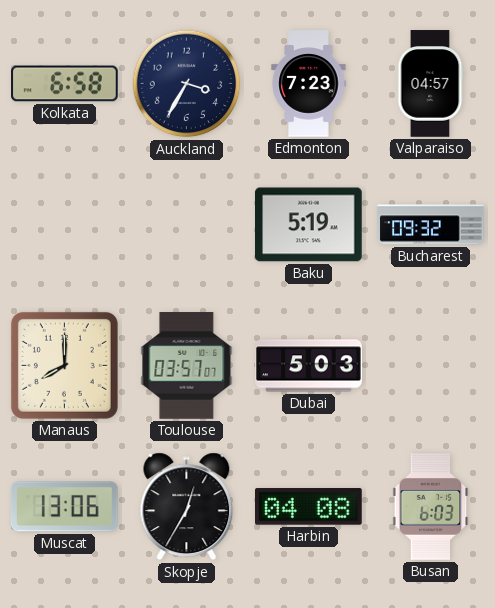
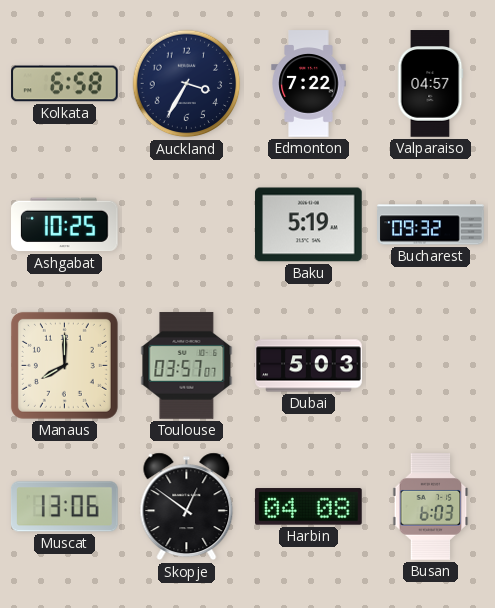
Edmonton: 7:23 -> 7:22 (309, 84)
Ashgabat: none -> 10:25 (65, 225)
Skopje: 12:35 -> 12:51 (187, 507)
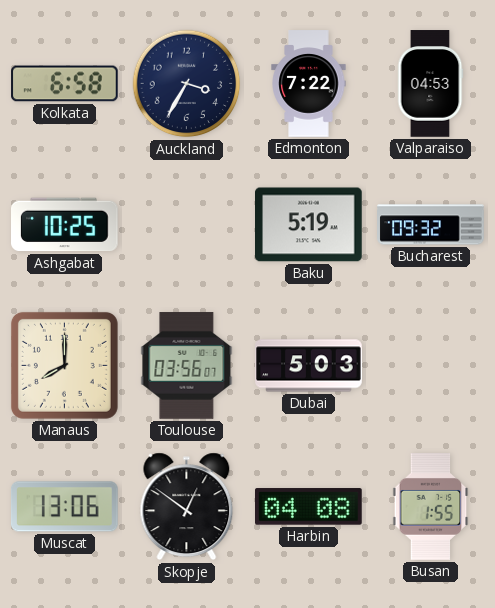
Valparaiso: 04:57 -> 04:53 (430, 84)
Toulouse: 03:57 -> 03:56 (187, 366)
Busan: 6:03 -> 1:55 (431, 507)
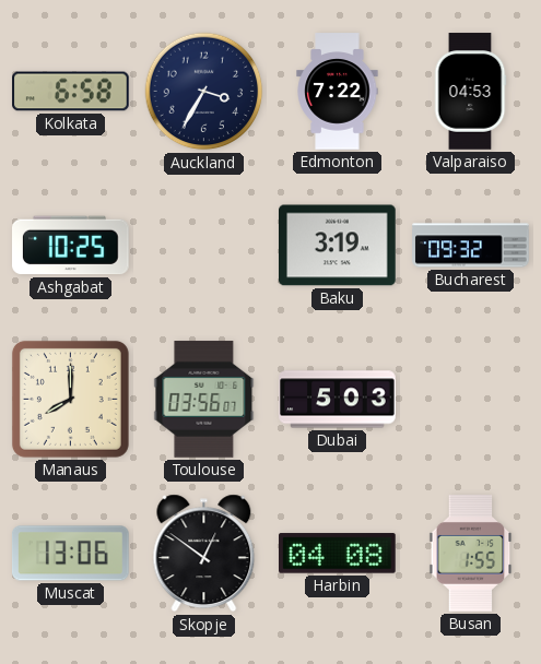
Baku: 5:19 -> 3:19 (338, 246)
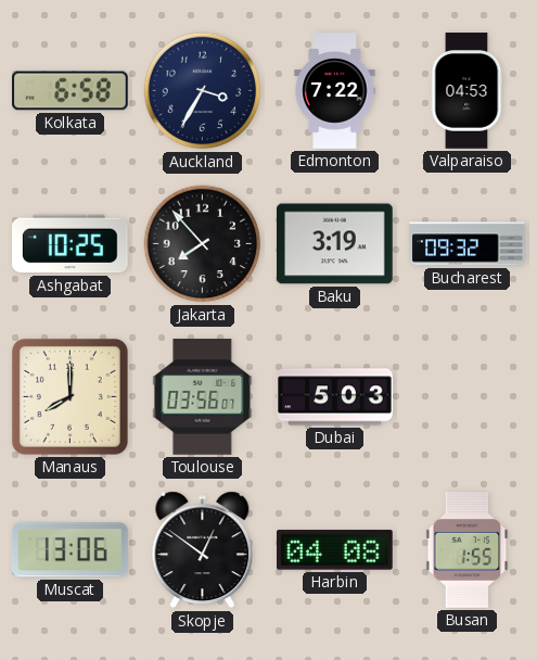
Jakarta: none -> 7:53 (203, 244)
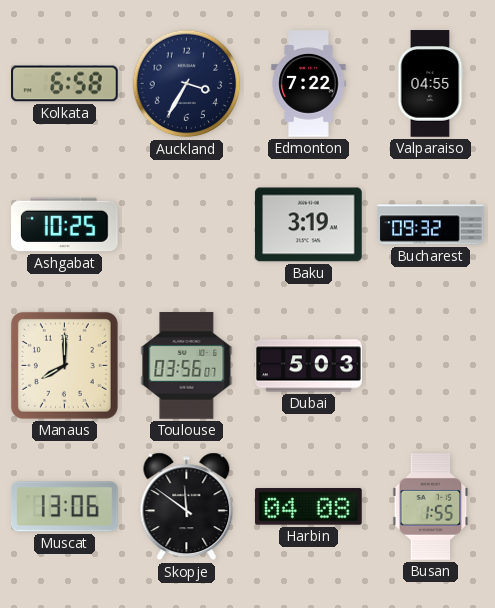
Valparaiso: 04:53 -> 04:55 (430, 84)
Jakarta: 7:53 -> none (203, 244)
Skopje: 12:51 -> 11:51 (187, 507)
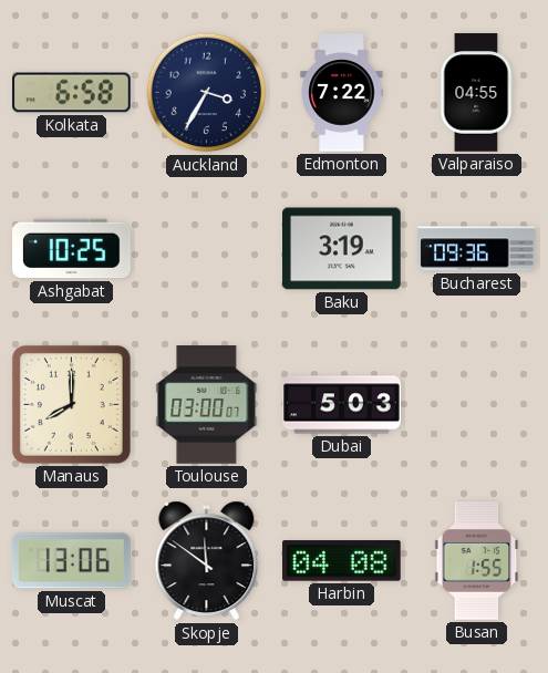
Bucharest: 09:32 -> 09:36 (477, 249)
Toulouse: 03:56 -> 03:00 (207, 405)
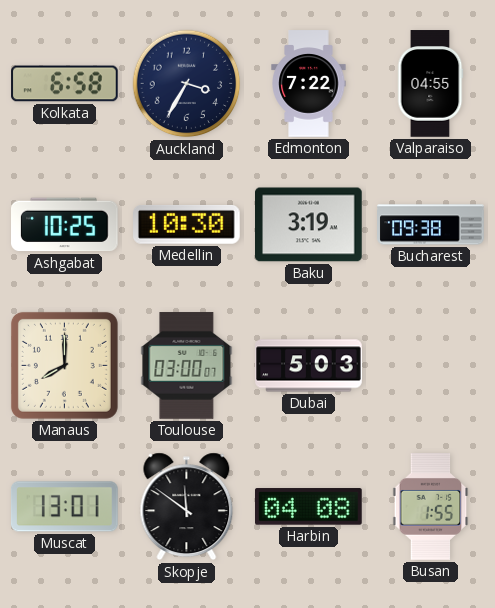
Medellin: none -> 10:30 (187, 224)
Bucharest: 09:36 -> 09:38 (431, 225)
Muscat: 13:06 -> 13:01 (64, 507)
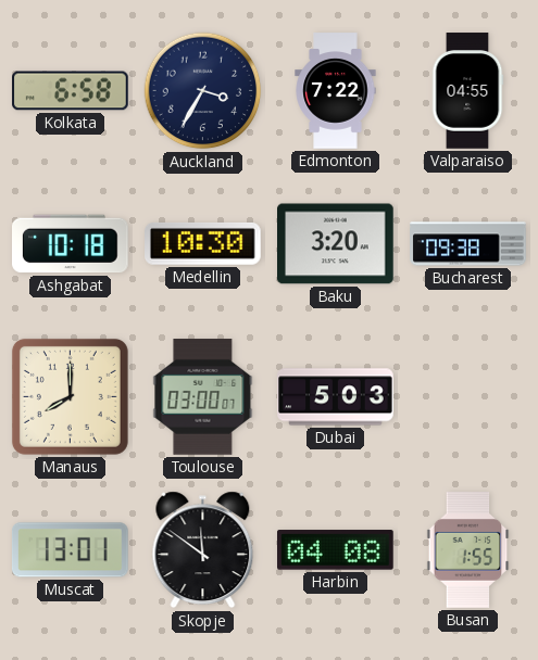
Ashgabat: 10:25 -> 10:18 (71, 244)
Baku: 3:19 -> 3:20 (336, 244)
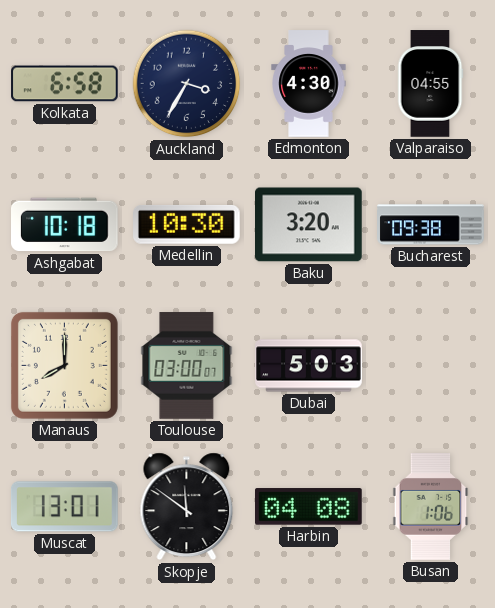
Edmonton: 7:22 -> 4:30 (309, 84)
Busan: 1:55 -> 1:06 (431, 507)
